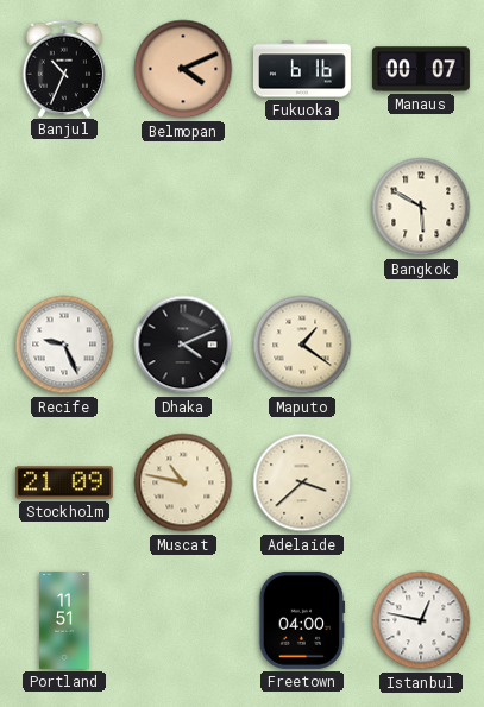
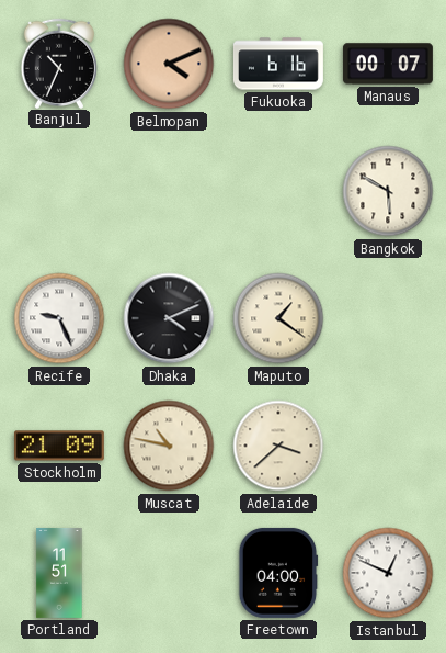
Istanbul: 12:47 -> 12:49 (388, 573)
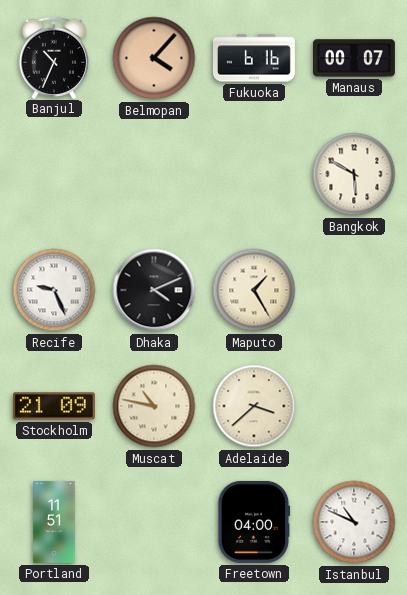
Belmopan: 4:11 -> 4:07 (154, 58)
Maputo: 1:21 -> 1:25 (254, 290)
Istanbul: 12:49 -> 10:49 (354, 522)
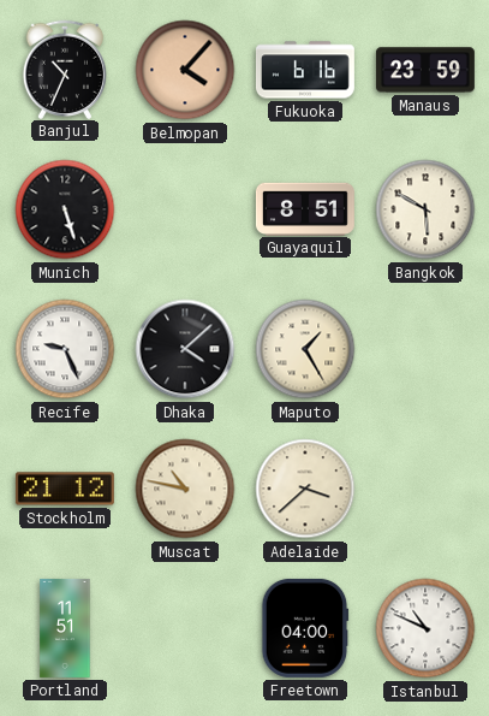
Manaus: 00:07 -> 23:59 (425, 70)
Munich: none -> 5:27 (65, 209)
Guayaquil: none -> 8:51 (305, 208)
Dhaka: 4:11 -> 4:08 (185, 349)
Stockholm: 21:09 -> 21:12 (65, 489)
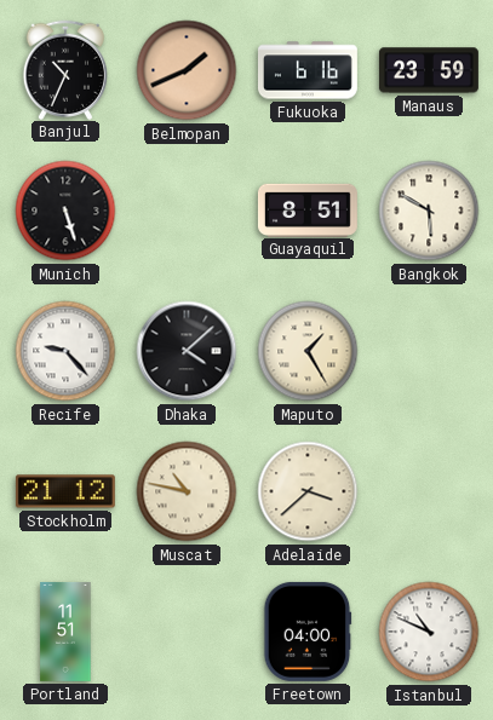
Belmopan: 4:07 -> 1:41 (187, 70)
Recife: 9:26 -> 9:23 (65, 351)
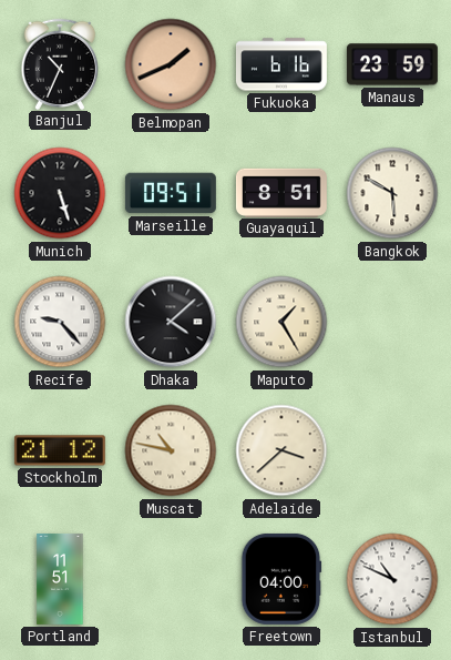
Marseille: none -> 09:51 (171, 193)
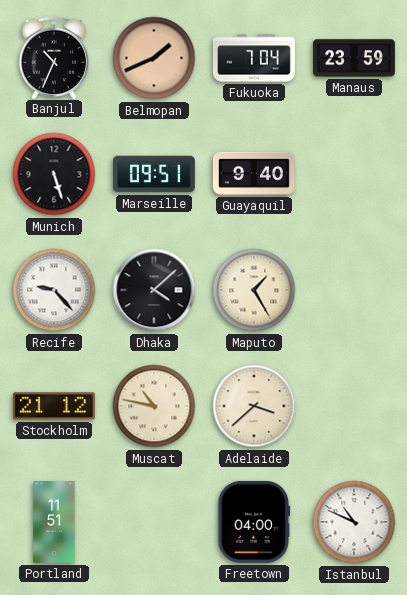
Fukuoka: 6:16 -> 7:04 (254, 58)
Guayaquil: 8:51 -> 9:40 (254, 173)
Bangkok: 5:50 -> none (392, 193)
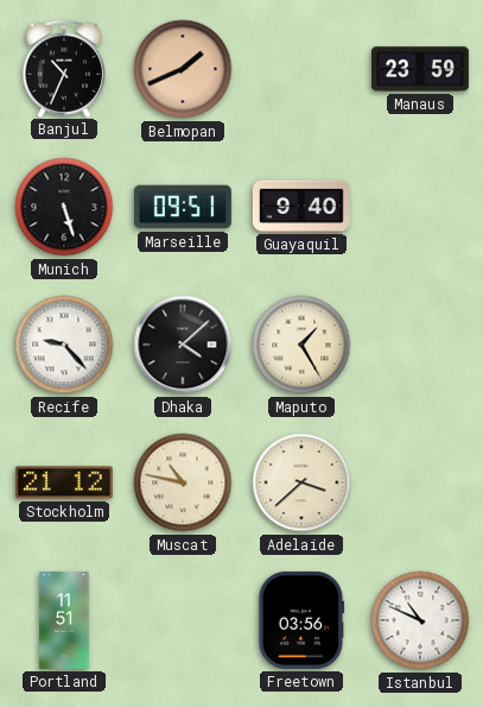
Fukuoka: 7:04 -> none (254, 58)
Freetown: 04:00 -> 03:56 (301, 620)
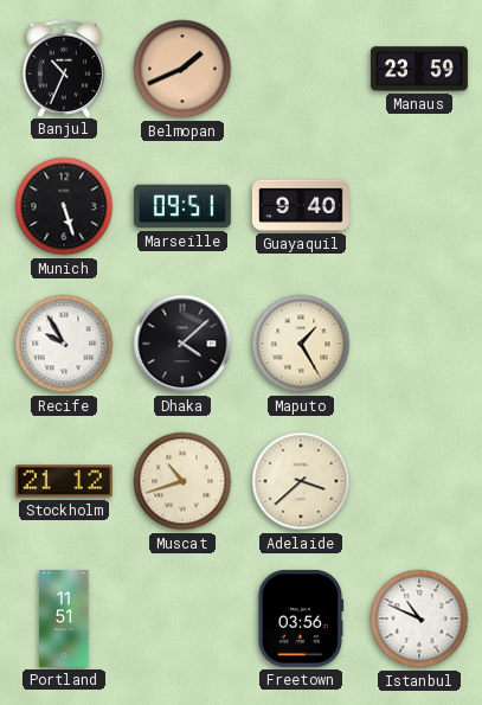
Recife: 9:23 -> 9:55 (64, 344)
Muscat: 10:47 -> 10:42 (182, 481)
